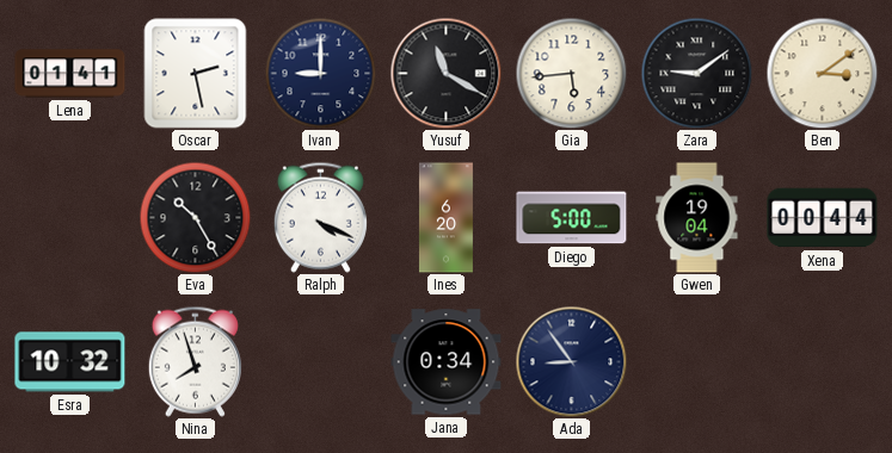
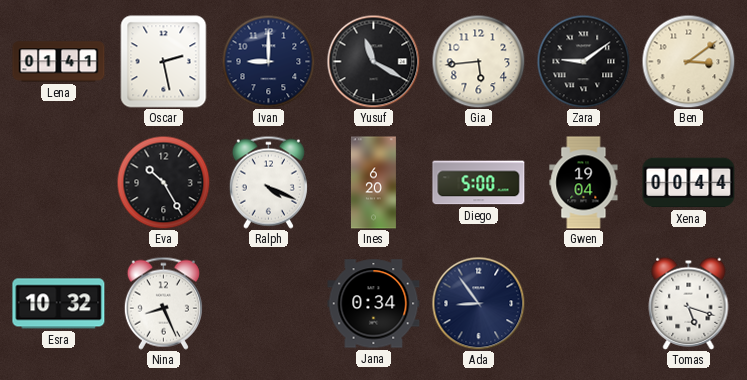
Nina: 7:57 -> 8:26 (163, 303)
Tomas: none -> 5:18 (689, 303)
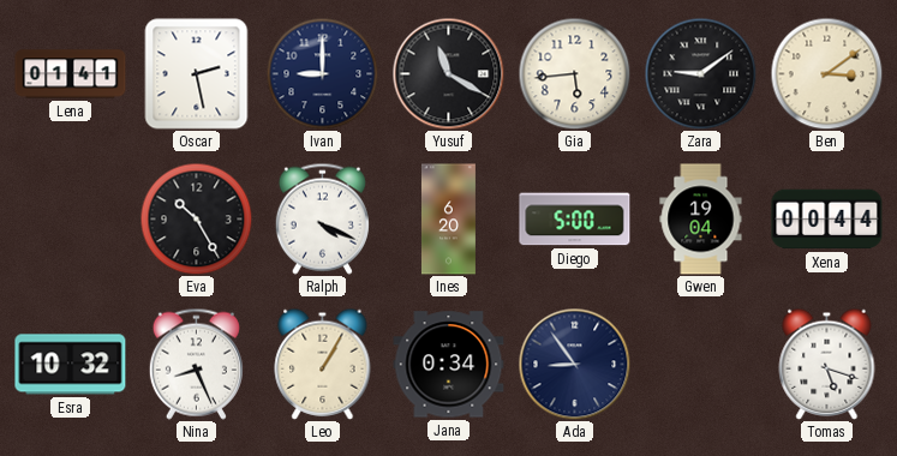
Leo: none -> 1:05 (323, 364)
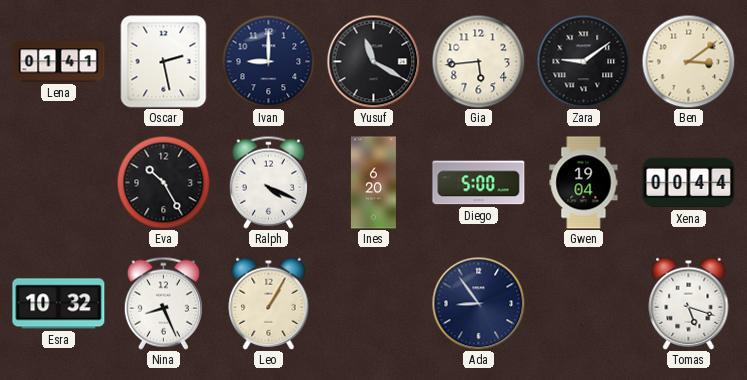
Jana: 0:34 -> none (449, 365)
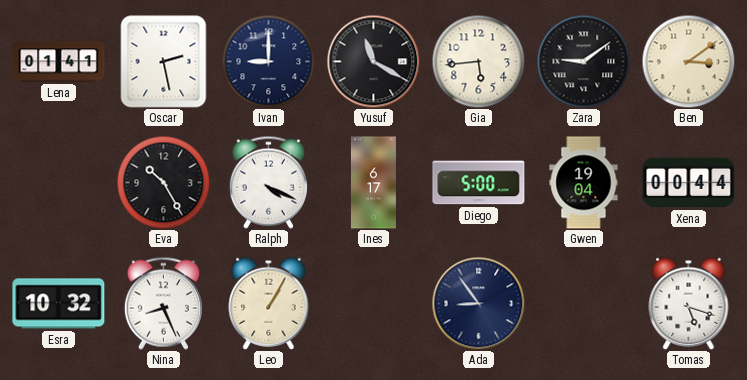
Ines: 6:20 -> 6:17 (373, 183)
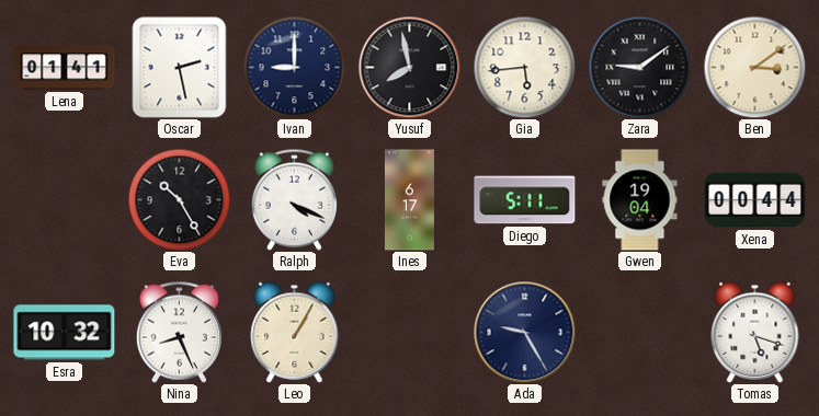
Yusuf: 11:20 -> 7:58 (409, 67)
Diego: 5:00 -> 5:11 (525, 200)
Ada: 8:54 -> 9:25 (524, 332)
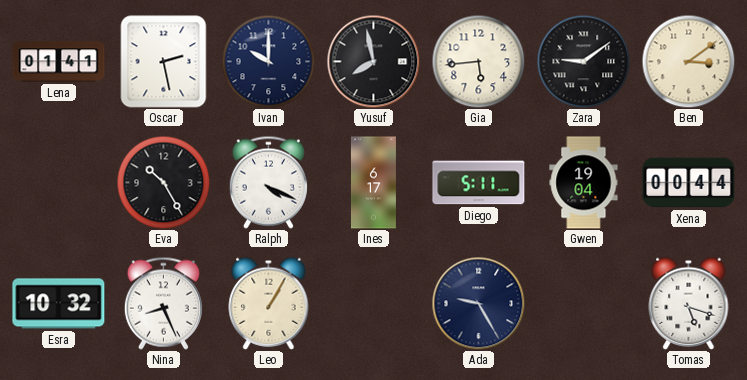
Ivan: 9:00 -> 10:00 (268, 61)
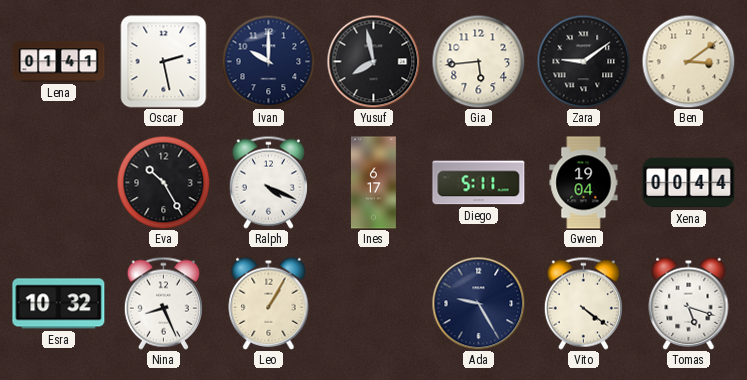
Vito: none -> 4:21 (583, 303)
